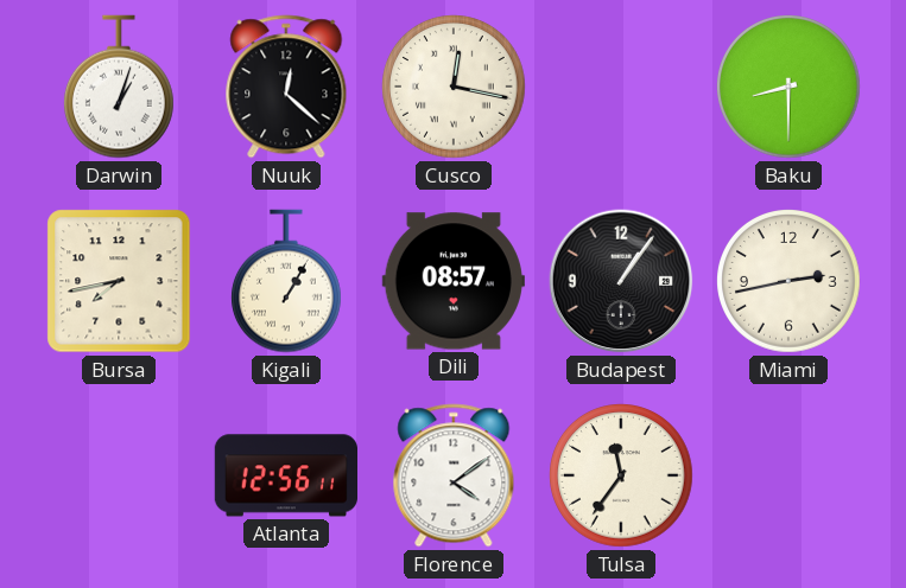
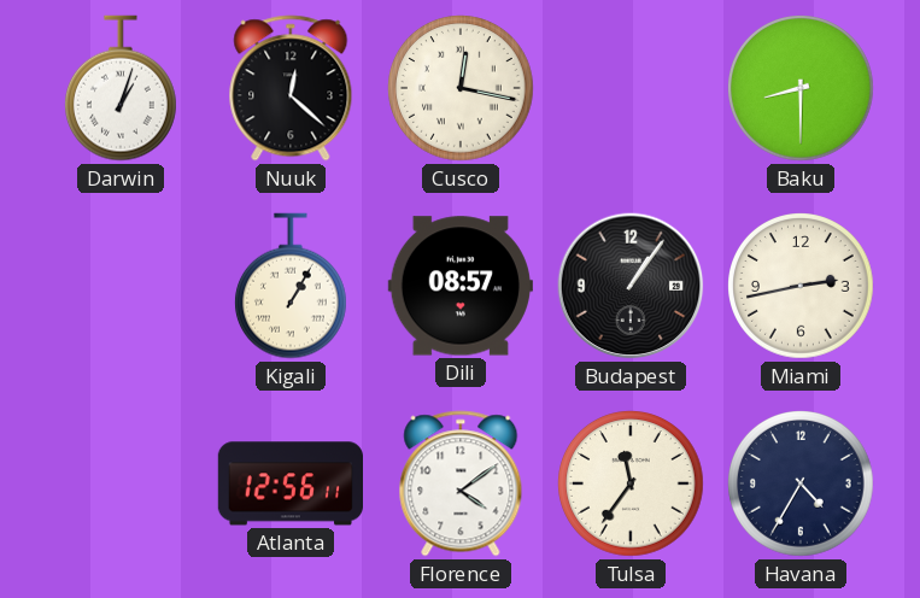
Bursa: 7:43 -> none (119, 281)
Havana: none -> 4:35 (802, 485)
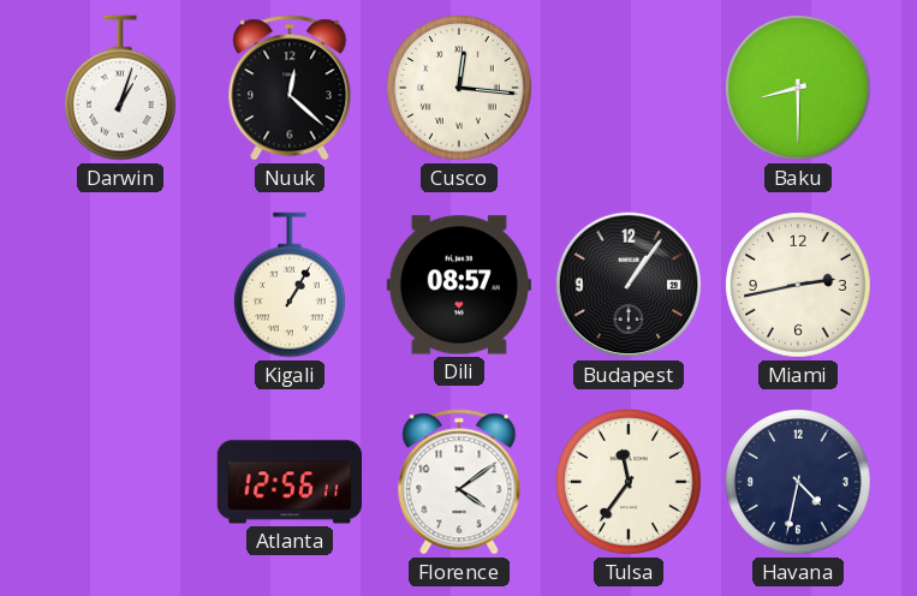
Cusco: 12:17 -> 12:16 (460, 89)
Havana: 4:35 -> 4:32 (799, 483)
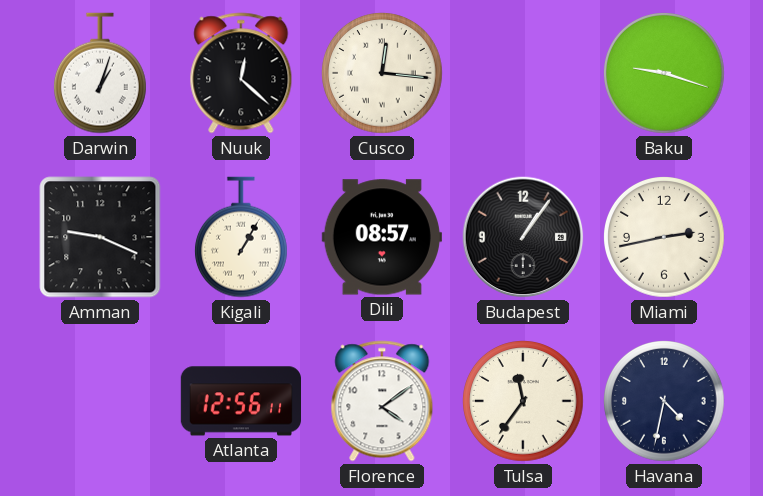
Baku: 8:30 -> 9:18 (665, 74)
Amman: none -> 9:19 (100, 237)
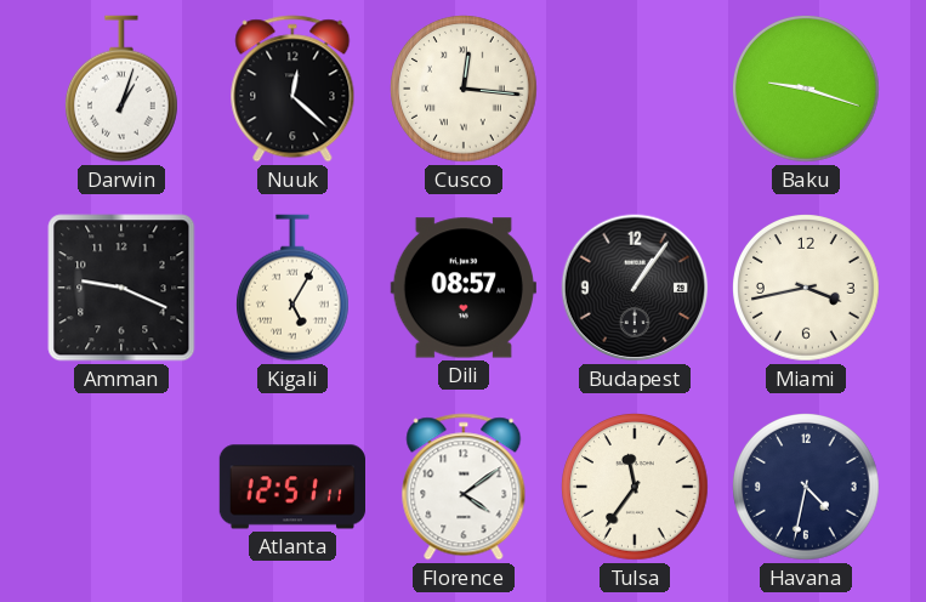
Kigali: 1:05 -> 5:05 (292, 288)
Miami: 2:43 -> 3:43 (807, 289)
Atlanta: 12:56 -> 12:51 (291, 487)
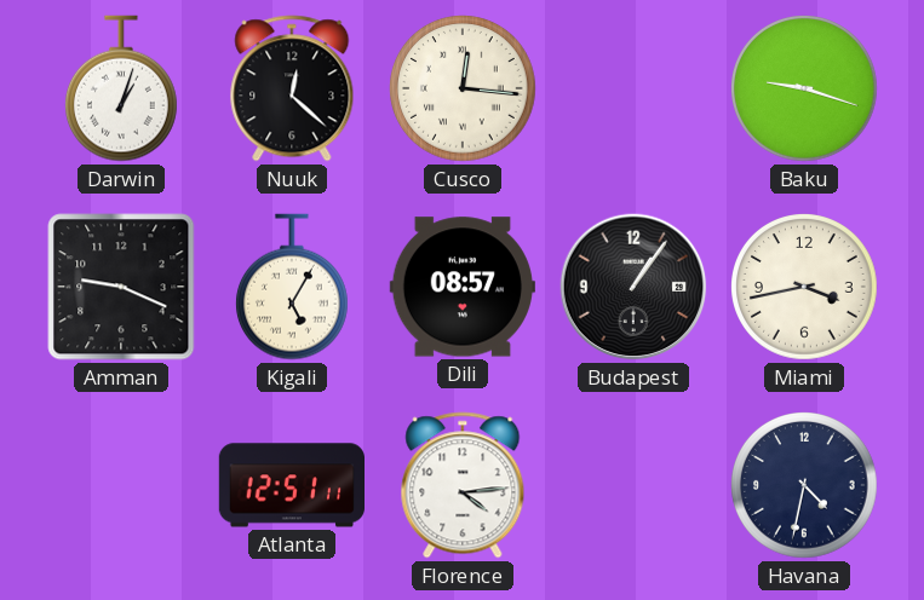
Florence: 4:09 -> 4:14 (463, 485)
Tulsa: 11:36 -> none (636, 488)
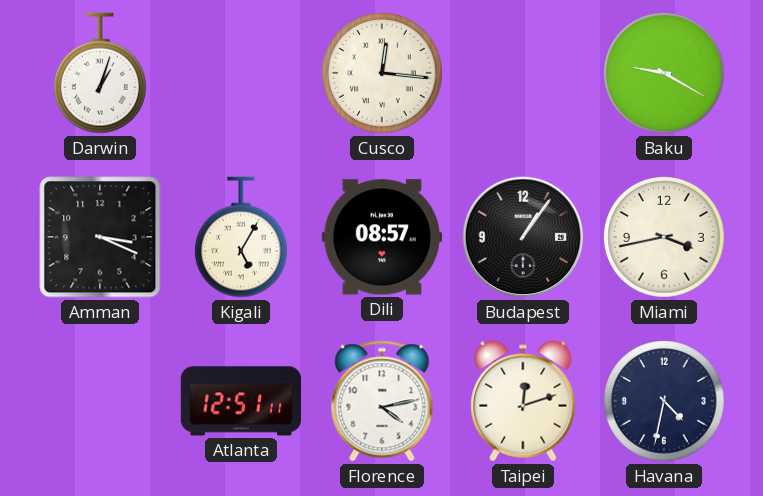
Nuuk: 12:22 -> none (292, 88)
Baku: 9:18 -> 9:20 (665, 74)
Amman: 9:19 -> 3:19 (100, 237)
Florence: 4:14 -> 4:13 (382, 401)
Taipei: none -> 12:12 (523, 401)
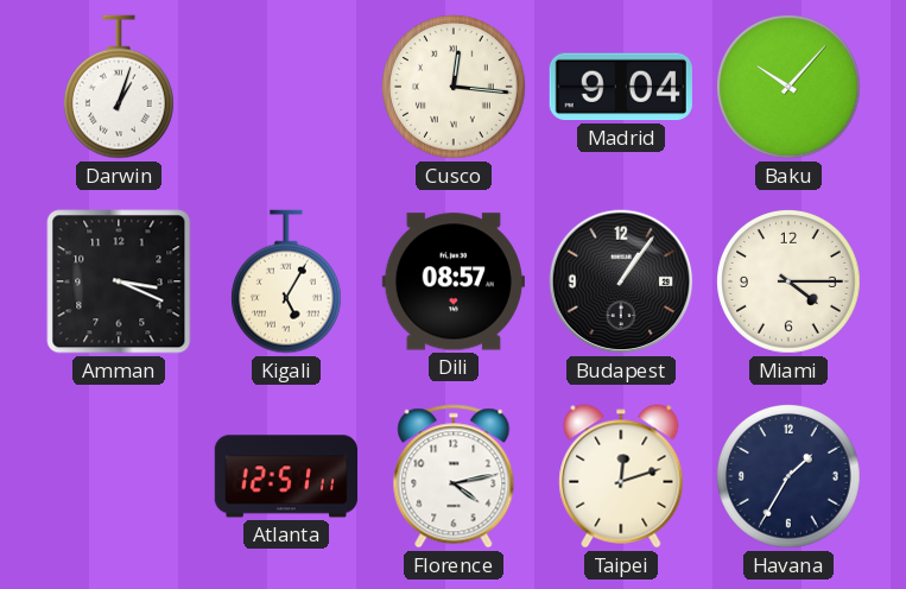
Madrid: none -> 9:04 (621, 87)
Baku: 9:20 -> 10:07 (790, 88)
Miami: 3:43 -> 4:15 (790, 283)
Havana: 4:32 -> 1:35 (790, 477)
